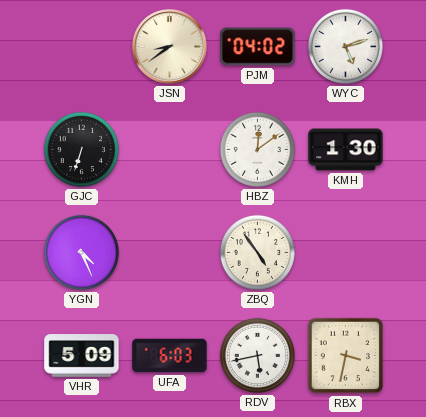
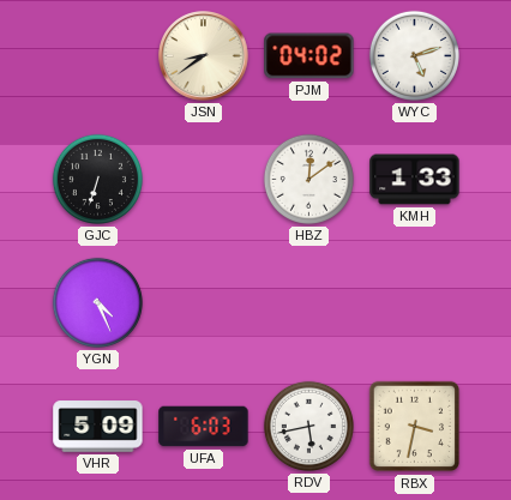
KMH: 1:30 -> 1:33 (415, 180)
ZBQ: 4:54 -> none (257, 252)
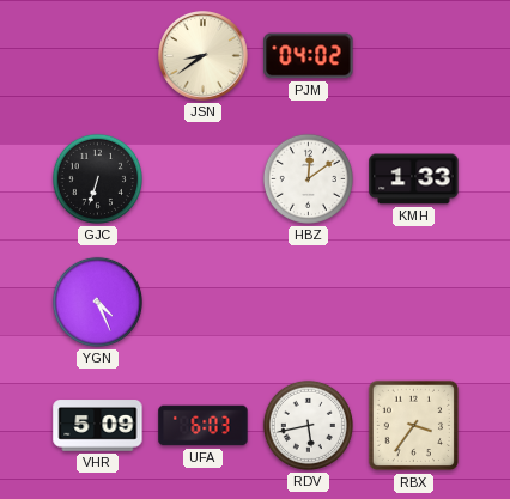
WYC: 5:12 -> none (414, 55)
RBX: 3:32 -> 3:36 (414, 426)
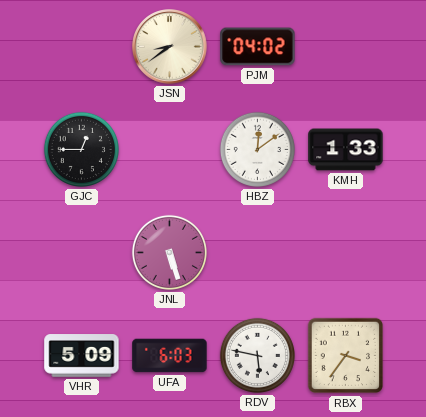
GJC: 6:33 -> 12:45 (81, 149)
YGN: 4:26 -> none (97, 302)
JNL: none -> 5:27 (169, 252)
RDV: 5:43 -> 5:47 (257, 355)
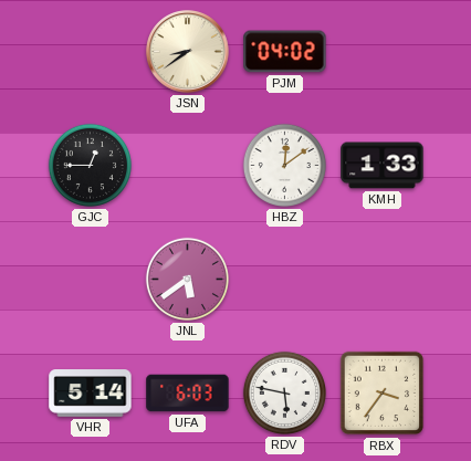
JNL: 5:27 -> 5:39 (187, 279)
VHR: 5:09 -> 5:14 (91, 394)
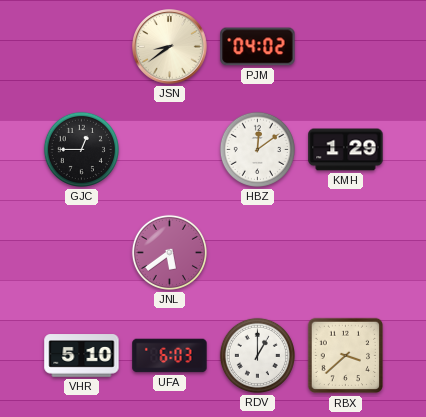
KMH: 1:33 -> 1:29 (346, 150)
VHR: 5:14 -> 5:10 (82, 356)
RDV: 5:47 -> 1:00 (257, 355)
RBX: 3:36 -> 3:38 (346, 356)
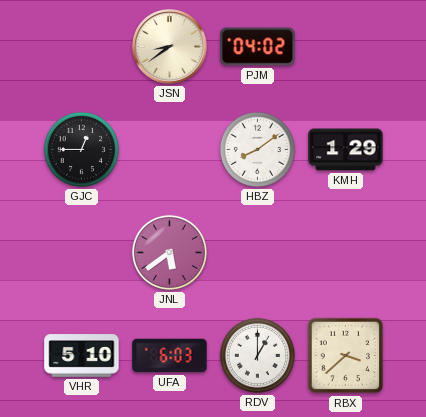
HBZ: 12:09 -> 8:09 (257, 149)
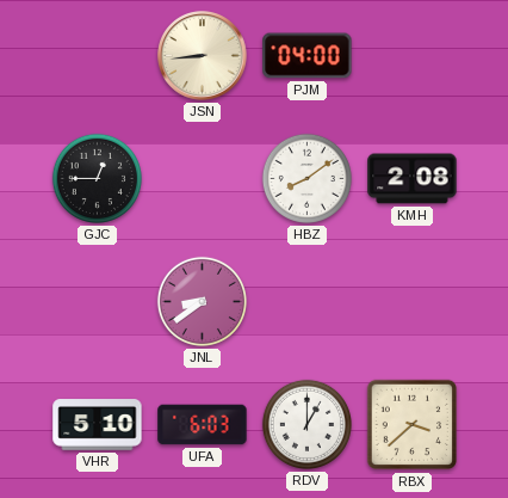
JSN: 8:39 -> 8:44 (203, 56)
PJM: 04:02 -> 04:00 (308, 56)
KMH: 1:29 -> 2:08 (413, 179)
JNL: 5:39 -> 8:39 (202, 301)
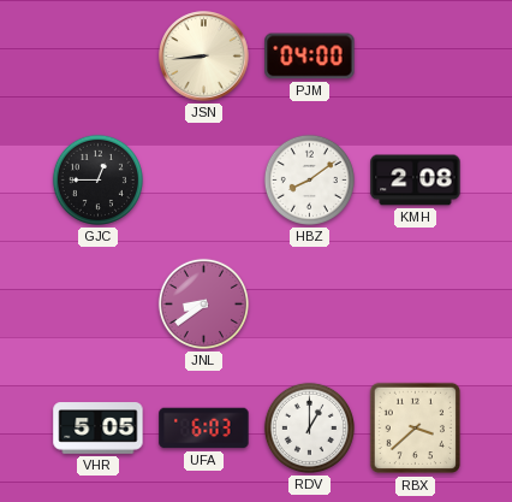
VHR: 5:10 -> 5:05 (99, 429)
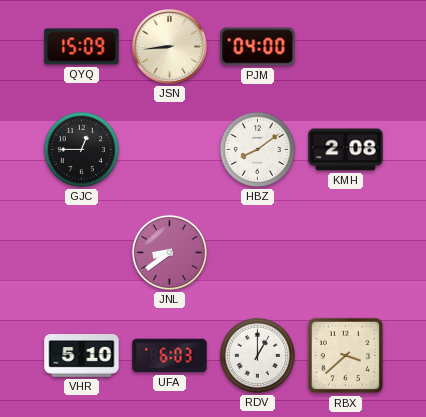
QYQ: none -> 15:09 (82, 47)
VHR: 5:05 -> 5:10 (82, 356)
